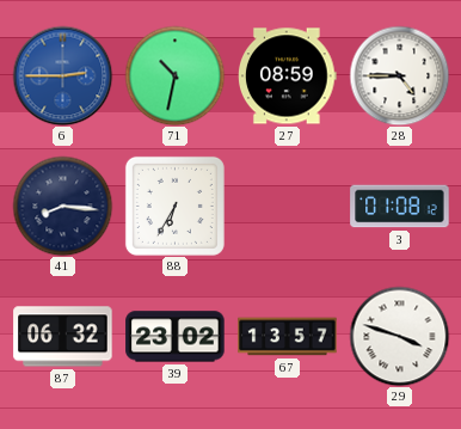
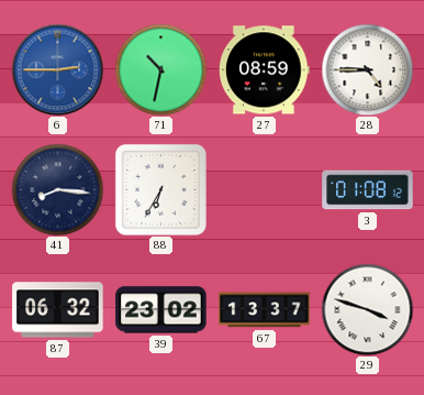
67: 13:57 -> 13:37 (265, 310)
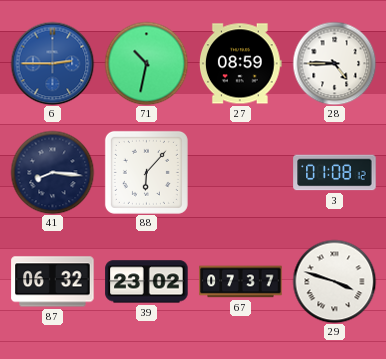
88: 6:35 -> 6:07 (146, 172)
67: 13:37 -> 07:37 (241, 282)
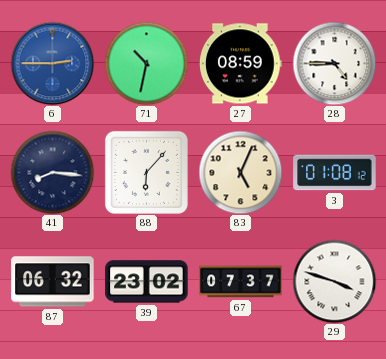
83: none -> 5:04 (240, 172)
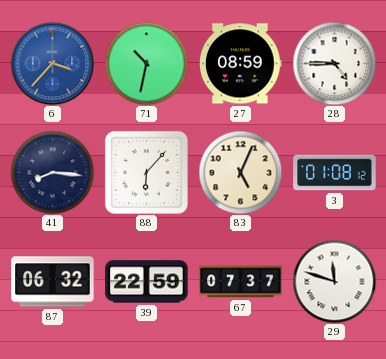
6: 2:45 -> 3:37 (52, 63)
39: 23:02 -> 22:59 (147, 282)
29: 3:48 -> 11:48 (334, 281)
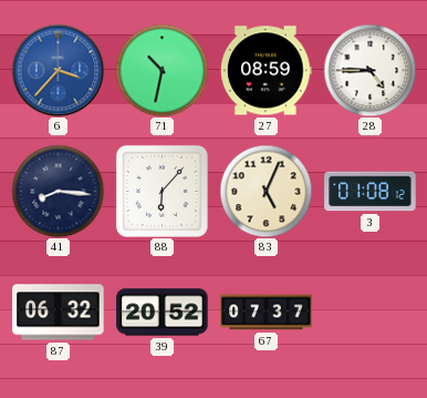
39: 22:59 -> 20:52 (163, 313)
29: 11:48 -> none (334, 281)
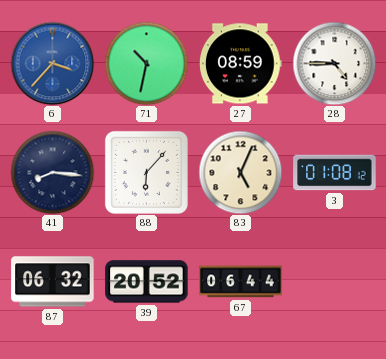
67: 07:37 -> 06:44 (241, 282)
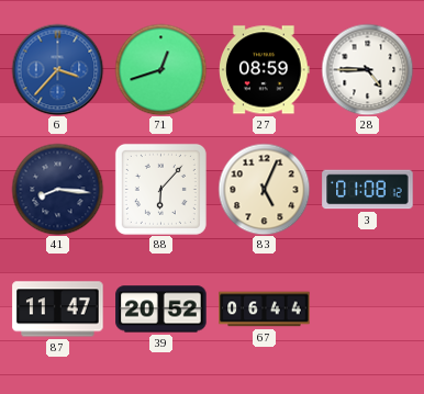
71: 10:32 -> 12:42 (160, 69)
87: 06:32 -> 11:47 (58, 309)
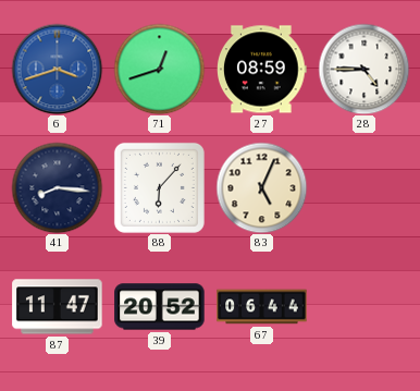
6: 3:37 -> 3:42 (57, 69)
3: 01:08 -> none (368, 190)
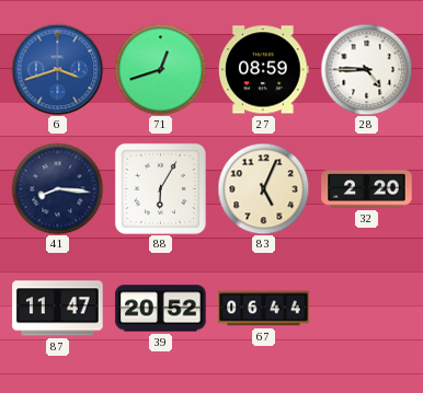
88: 6:07 -> 6:05 (160, 188)
32: none -> 2:20 (367, 189)
